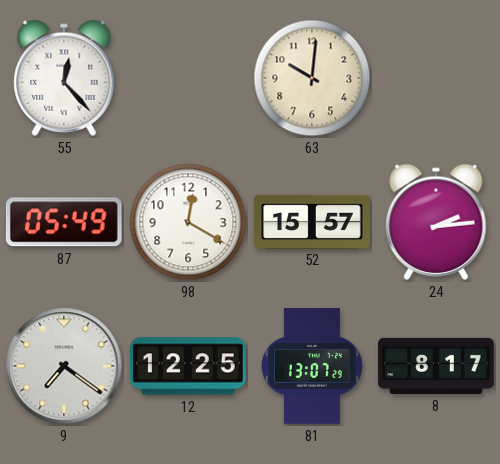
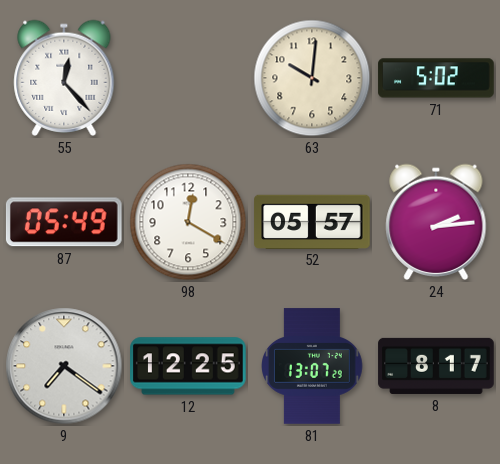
71: none -> 5:02 (436, 78)
52: 15:57 -> 05:57 (312, 221)
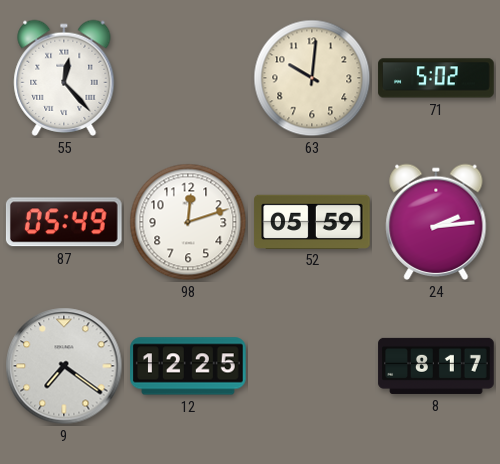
98: 12:20 -> 12:12 (188, 222)
52: 05:57 -> 05:59 (312, 221)
81: 13:07 -> none (312, 366)
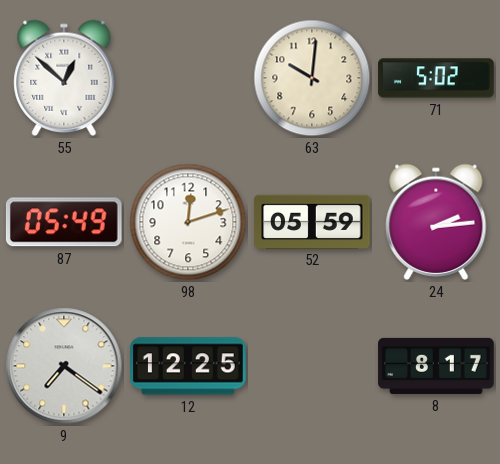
55: 12:23 -> 12:52 (64, 78)
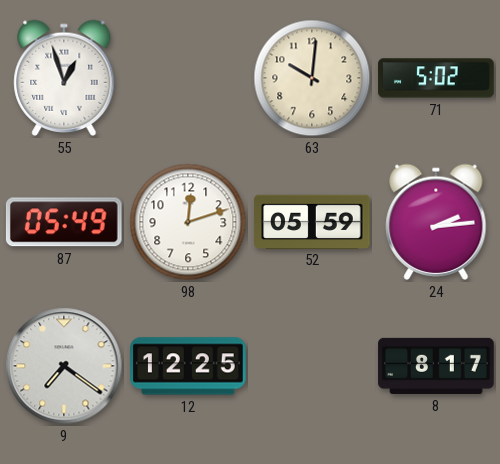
55: 12:52 -> 12:57 (64, 78)
